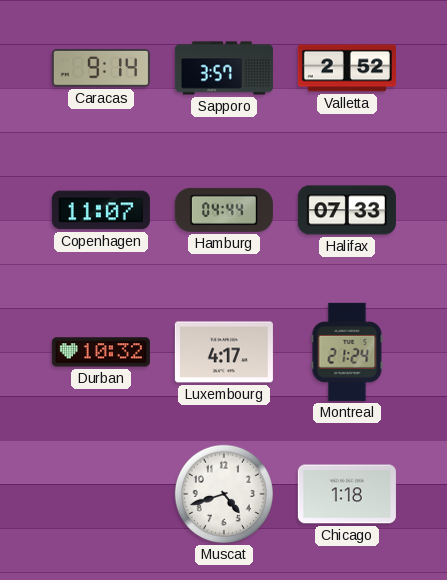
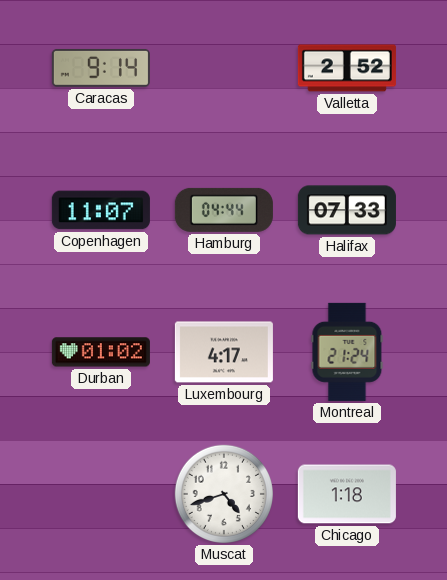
Sapporo: 3:57 -> none (224, 68)
Durban: 10:32 -> 01:02 (101, 352)
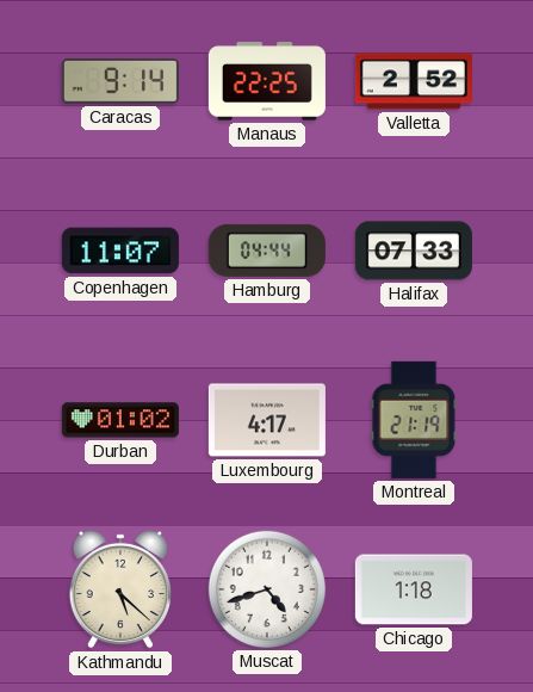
Manaus: none -> 22:25 (267, 81)
Montreal: 21:24 -> 21:19 (414, 420)
Kathmandu: none -> 5:22 (119, 589)
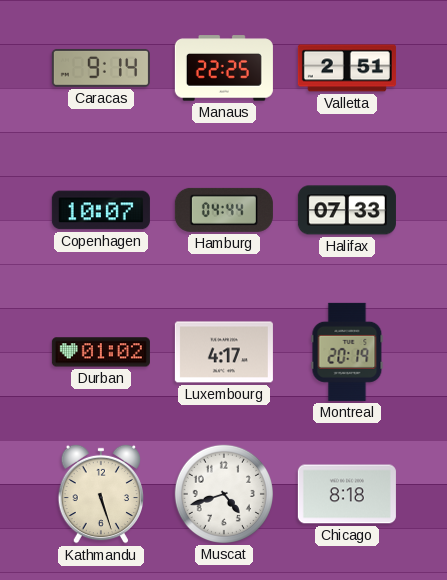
Valletta: 2:52 -> 2:51 (347, 68)
Copenhagen: 11:07 -> 10:07 (101, 210)
Montreal: 21:19 -> 20:19 (347, 352)
Kathmandu: 5:22 -> 5:27 (100, 494)
Chicago: 1:18 -> 8:18 (347, 494)
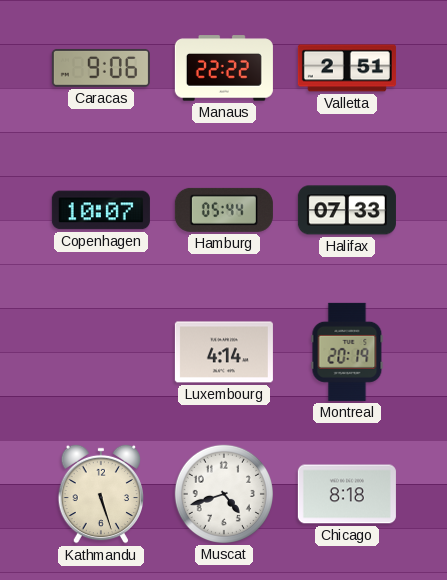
Caracas: 9:14 -> 9:06 (101, 68)
Manaus: 22:25 -> 22:22 (224, 68)
Hamburg: 04:44 -> 05:44 (224, 210)
Durban: 01:02 -> none (101, 352)
Luxembourg: 4:17 -> 4:14 (224, 352)
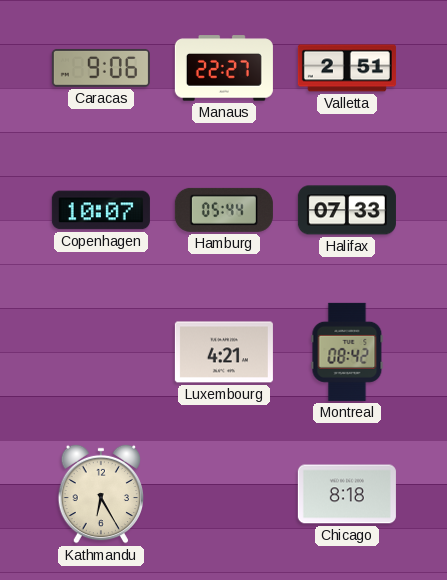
Manaus: 22:22 -> 22:27 (224, 68)
Luxembourg: 4:14 -> 4:21 (224, 352)
Montreal: 20:19 -> 08:42 (347, 352)
Kathmandu: 5:27 -> 6:25 (100, 494)
Muscat: 4:42 -> none (224, 494)
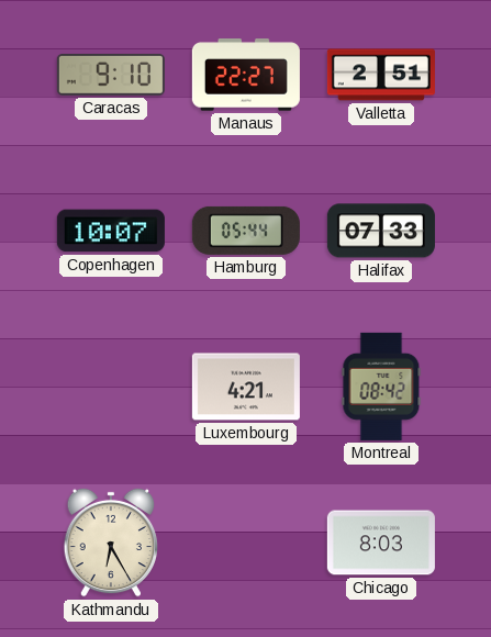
Caracas: 9:06 -> 9:10 (111, 75)
Chicago: 8:18 -> 8:03 (381, 543)
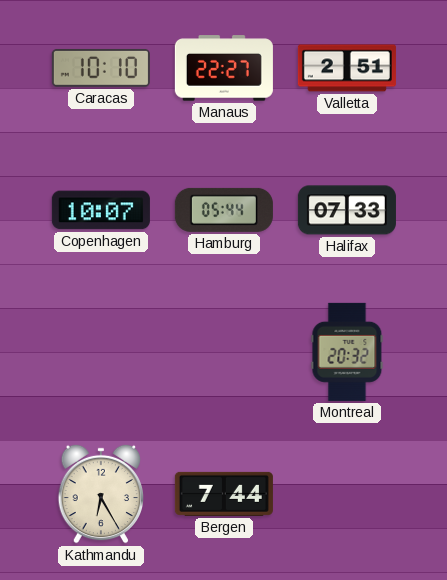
Caracas: 9:10 -> 10:10 (101, 68)
Luxembourg: 4:21 -> none (246, 387)
Montreal: 08:42 -> 20:32 (347, 352)
Bergen: none -> 7:44 (224, 494)
Chicago: 8:03 -> none (381, 543)
